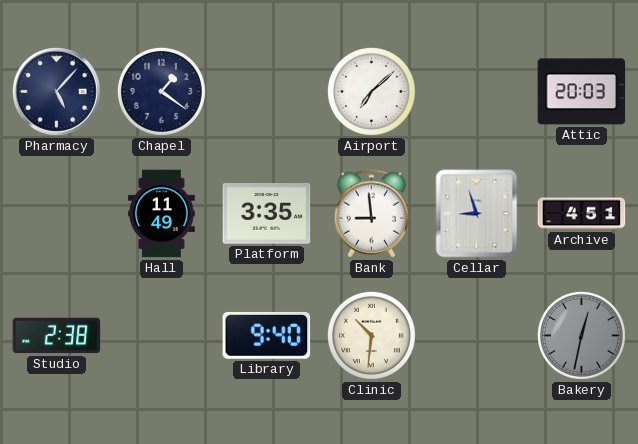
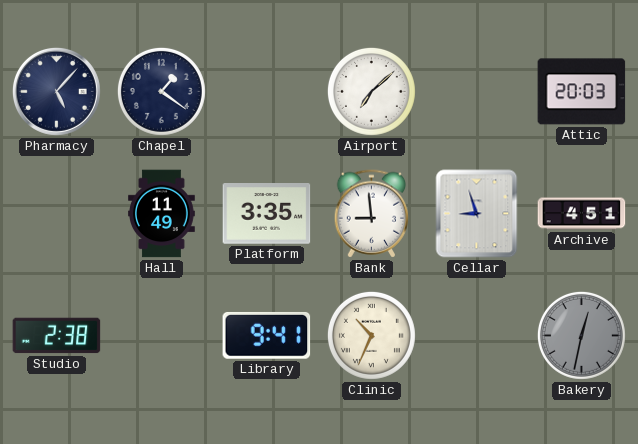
Library: 9:40 -> 9:41 (267, 335)
Clinic: 10:31 -> 10:34 (371, 335)
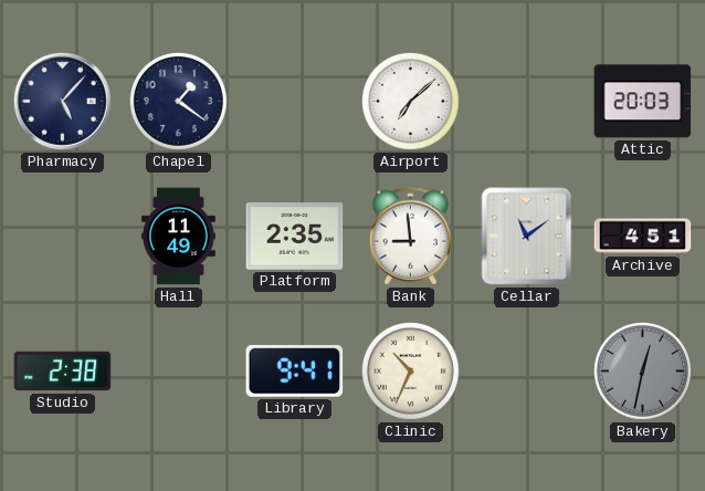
Platform: 3:35 -> 2:35 (295, 237)
Cellar: 8:57 -> 11:09 (527, 237)
